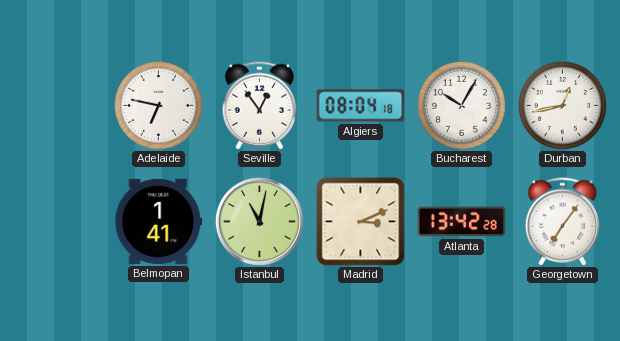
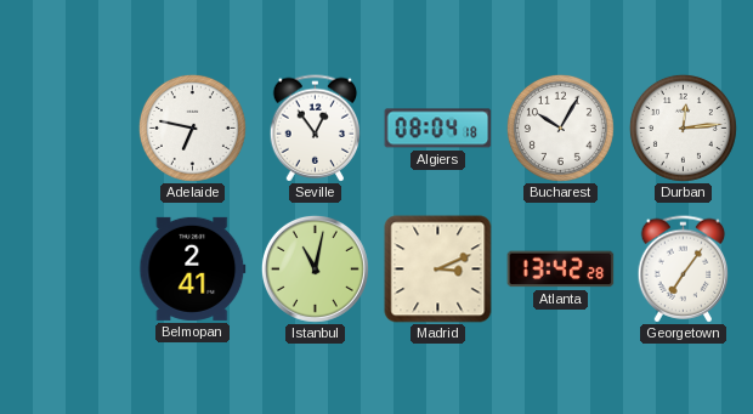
Durban: 12:43 -> 12:14 (683, 127)
Belmopan: 1:41 -> 2:41 (193, 268)
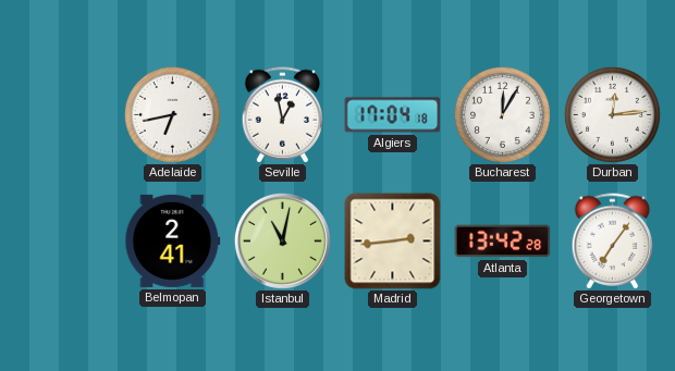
Adelaide: 6:47 -> 6:43 (172, 114)
Seville: 12:54 -> 12:58 (283, 115)
Algiers: 08:04 -> 17:04 (393, 115)
Bucharest: 10:05 -> 12:05 (502, 114)
Madrid: 3:11 -> 2:44 (393, 242)
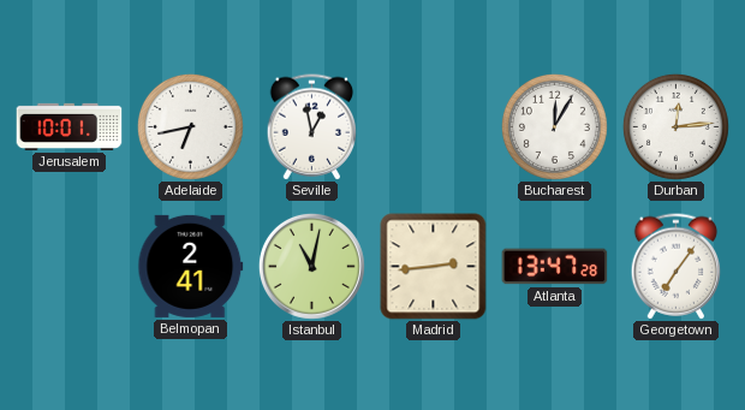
Jerusalem: none -> 10:01 (70, 126)
Algiers: 17:04 -> none (393, 115)
Atlanta: 13:42 -> 13:47 (555, 267)
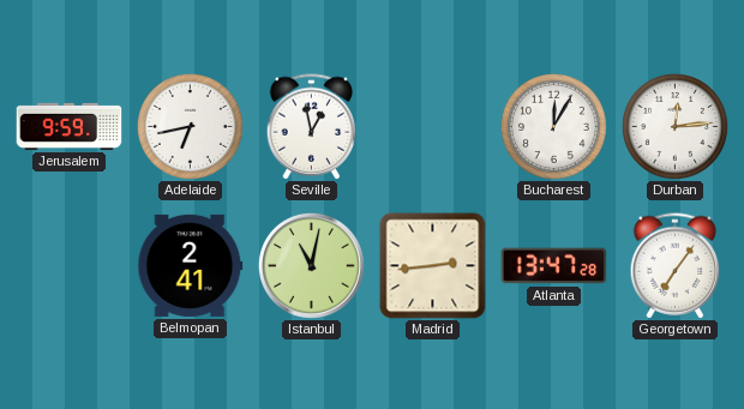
Jerusalem: 10:01 -> 9:59 (70, 126)
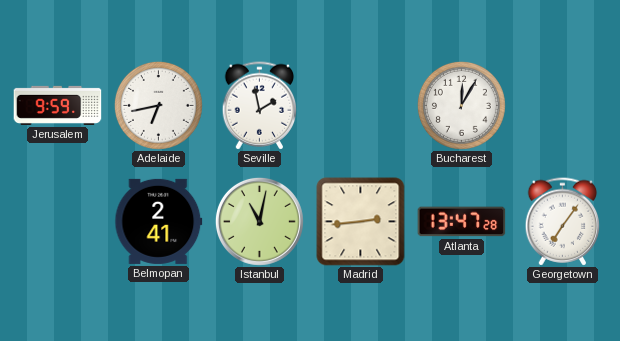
Seville: 12:58 -> 1:58 (260, 106)
Durban: 12:14 -> none (674, 126)
